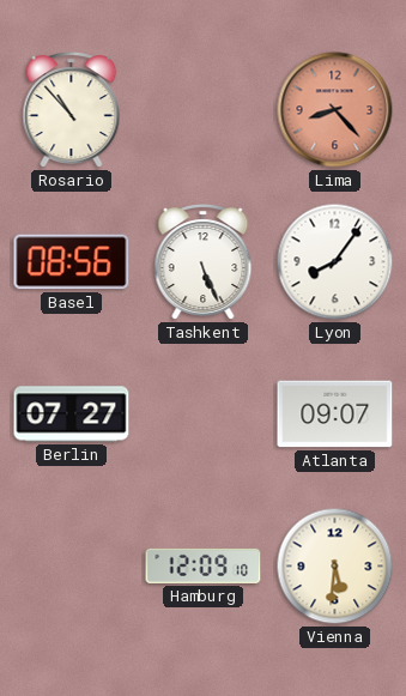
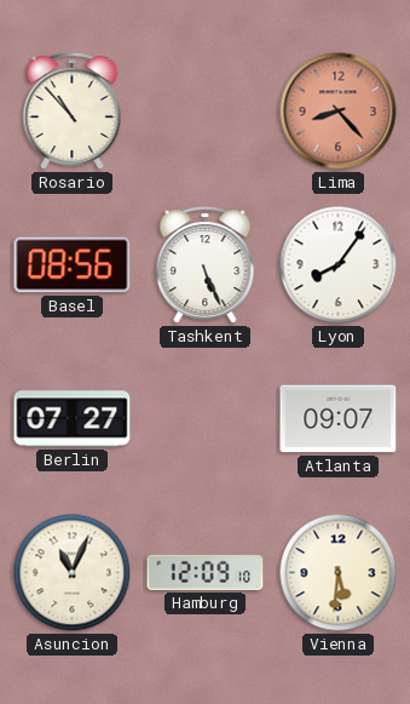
Asuncion: none -> 11:04 (73, 573)
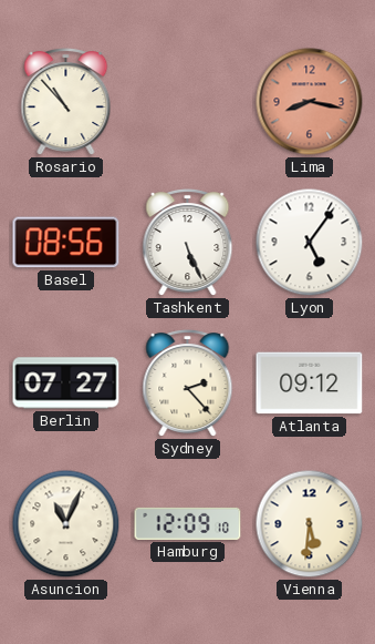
Lima: 8:23 -> 8:17 (310, 102)
Lyon: 8:06 -> 5:06 (310, 243)
Sydney: none -> 2:23 (188, 384)
Atlanta: 09:07 -> 09:12 (310, 384)
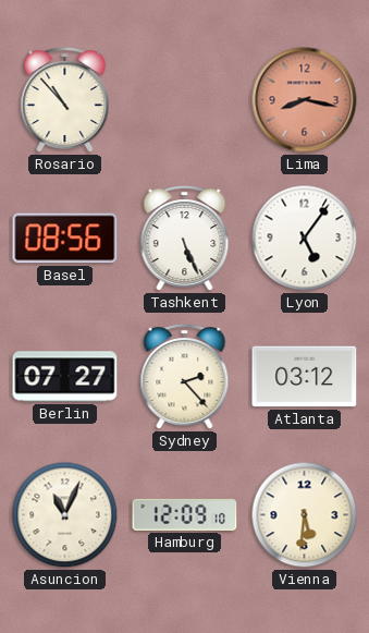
Atlanta: 09:12 -> 03:12 (305, 377)
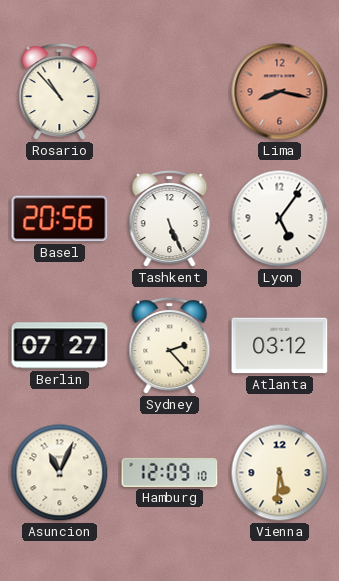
Basel: 08:56 -> 20:56 (60, 219)
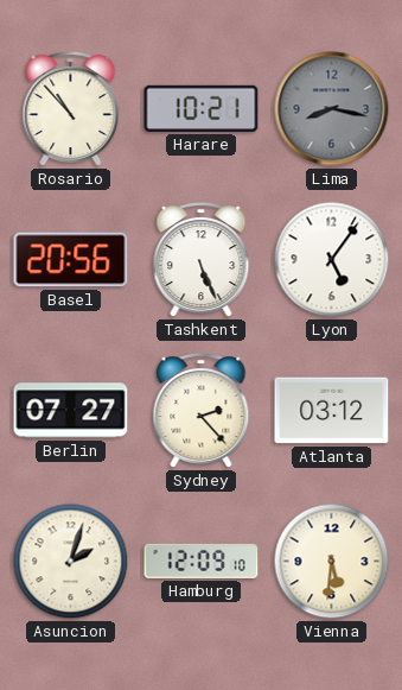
Harare: none -> 10:21 (202, 108)
Lima dial: salmon -> grey (332, 109)
Asuncion: 11:04 -> 2:03 (71, 562)
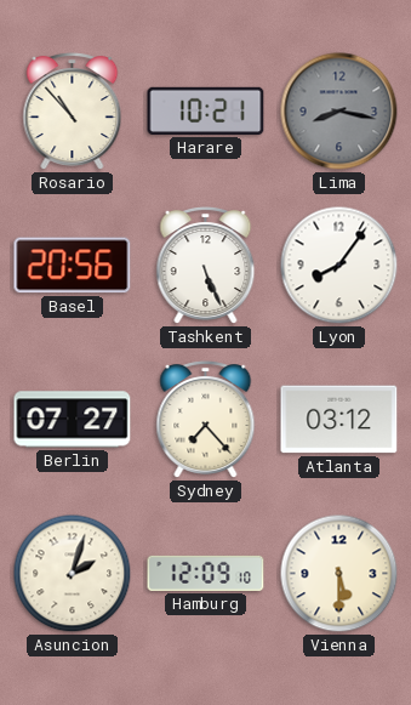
Lyon: 5:06 -> 8:06 (339, 266)
Sydney: 2:23 -> 7:23 (206, 420)
Vienna: 5:31 -> 5:30 (339, 574)
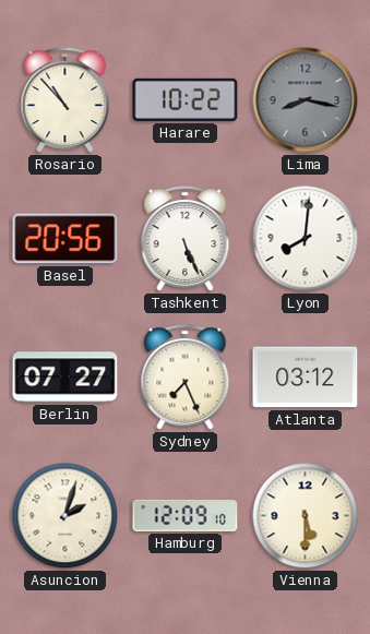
Harare: 10:21 -> 10:22 (186, 99)
Lyon: 8:06 -> 8:01 (306, 239)
Sydney: 7:23 -> 7:26 (186, 378)
